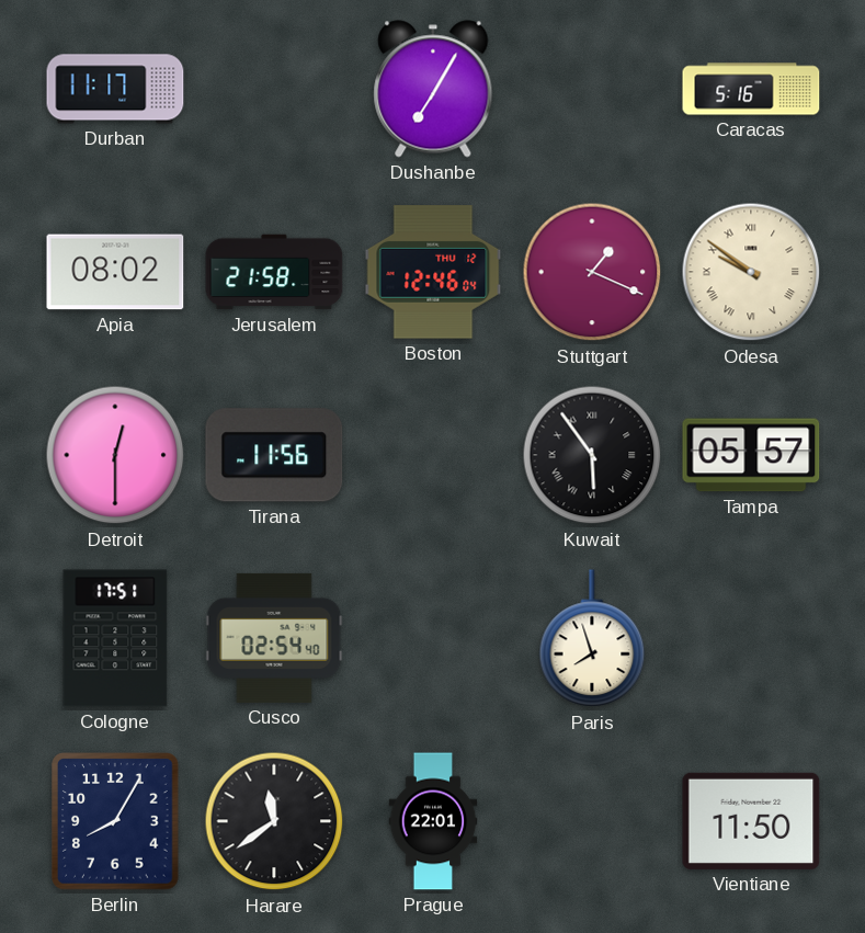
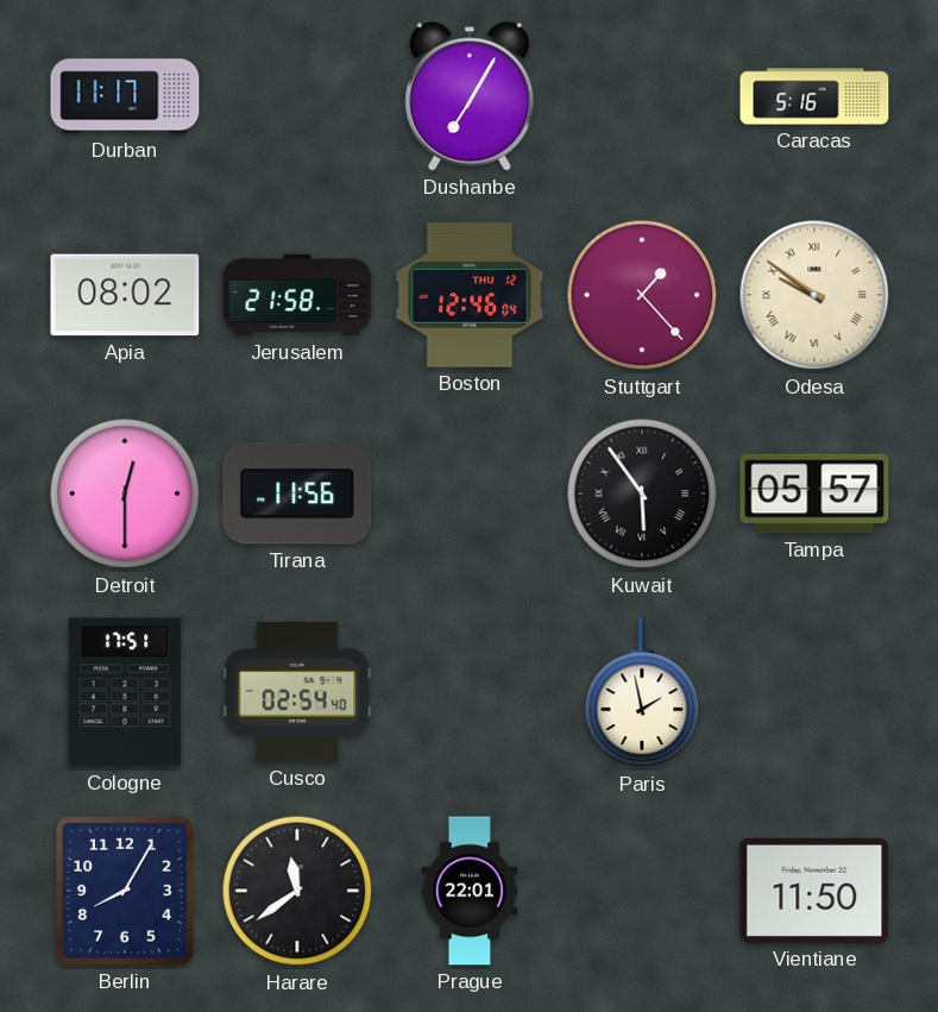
Stuttgart: 1:19 -> 1:23 (642, 295)
Paris: 7:57 -> 1:58 (642, 693)
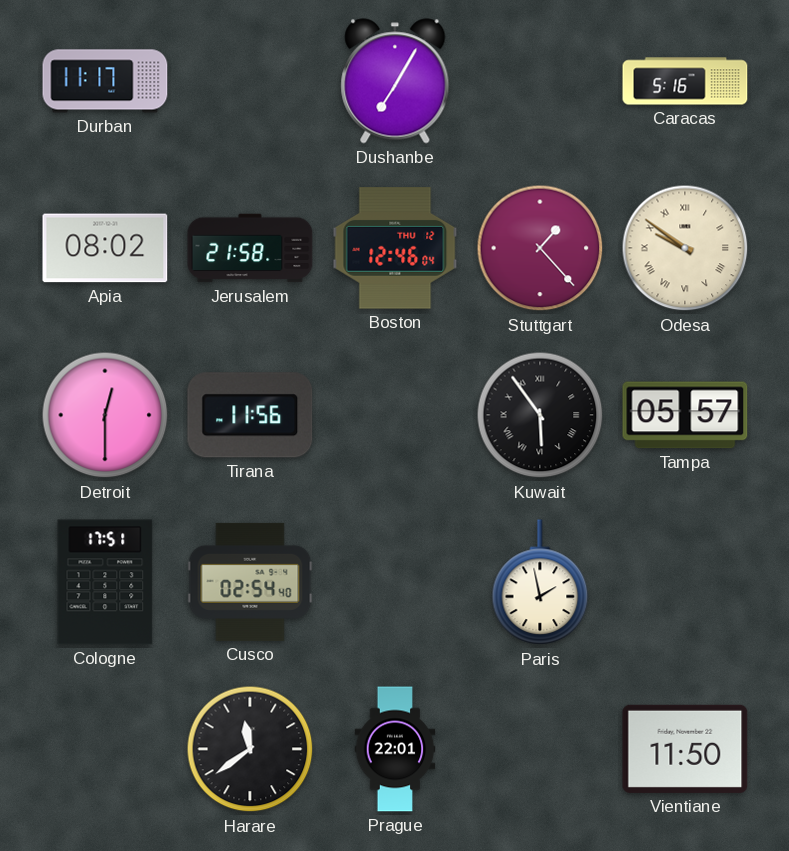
Berlin: 8:05 -> none (125, 891)
